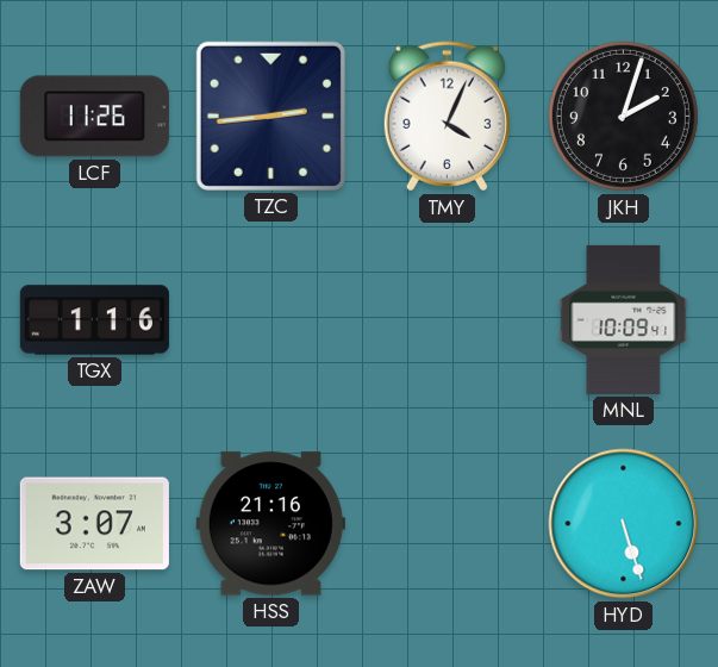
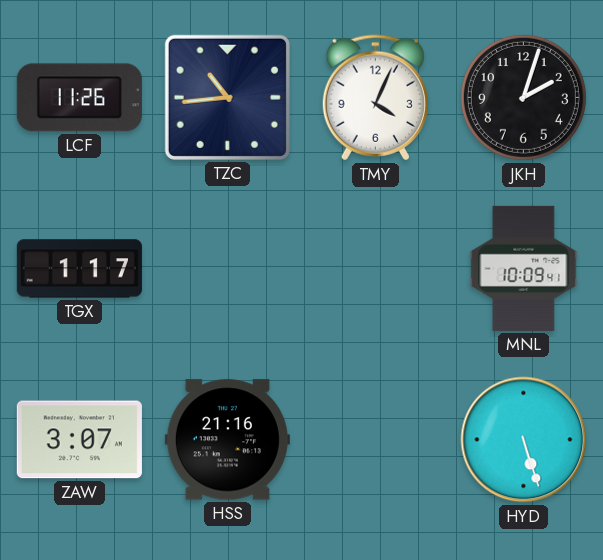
TZC: 2:44 -> 10:44 (227, 97)
TGX: 1:16 -> 1:17 (79, 269)
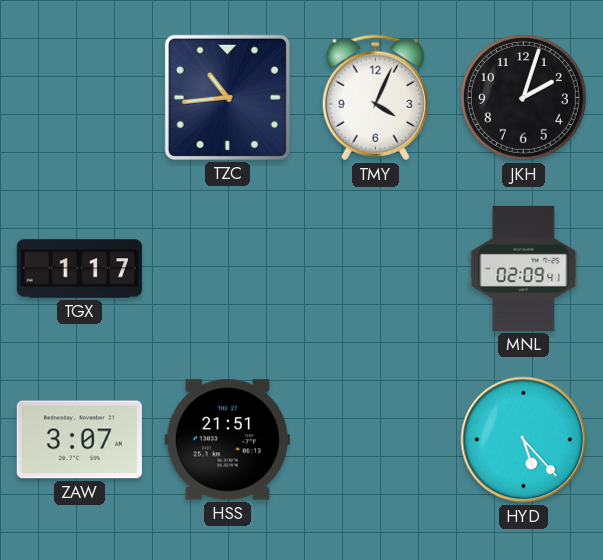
LCF: 11:26 -> none (79, 98)
MNL: 10:09 -> 02:09 (524, 268)
HSS: 21:16 -> 21:51 (227, 440)
HYD: 5:27 -> 5:23 (524, 440)
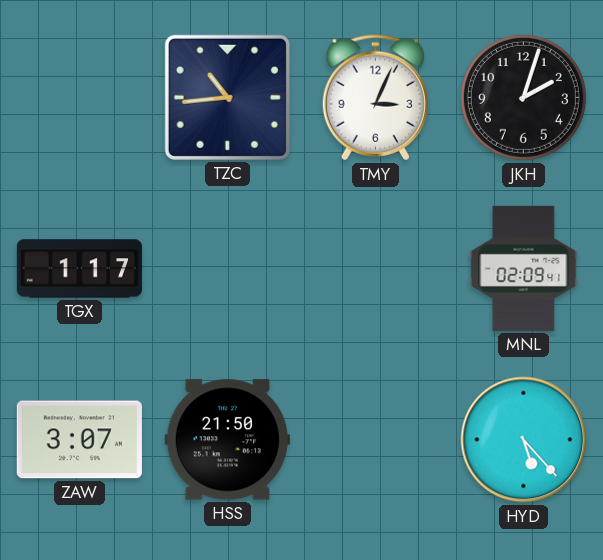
TMY: 4:04 -> 3:04 (375, 98)
HSS: 21:51 -> 21:50 (227, 440)
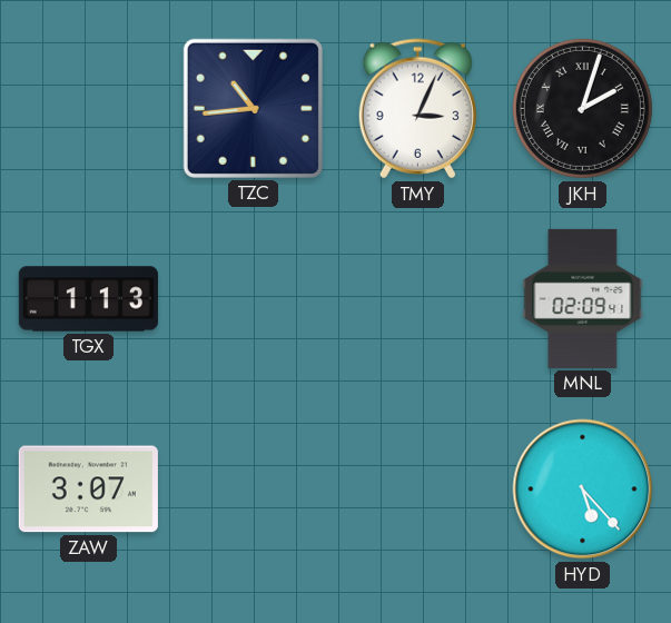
JKH numerals: Arabic -> Roman (582, 108)
TGX: 1:17 -> 1:13 (88, 299)
HSS: 21:50 -> none (227, 440)
